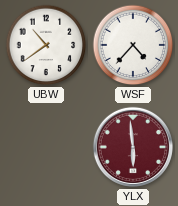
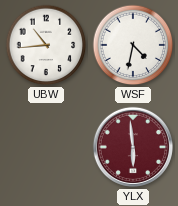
UBW: 10:39 -> 10:44 (46, 45)
WSF: 4:37 -> 4:32 (133, 45)
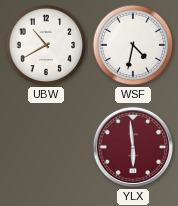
UBW: 10:44 -> 10:40 (46, 45)
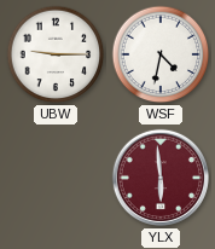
UBW: 10:40 -> 9:15 (56, 54)
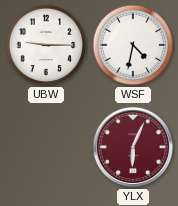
YLX: 5:59 -> 6:04 (133, 147)
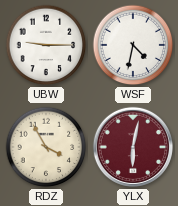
RDZ: none -> 3:55 (46, 147)
YLX: 6:04 -> 6:02 (133, 147)
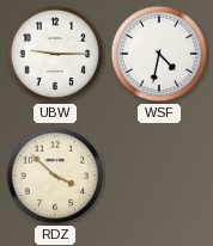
RDZ: 3:55 -> 3:52 (55, 176)
YLX: 6:02 -> none (133, 147)
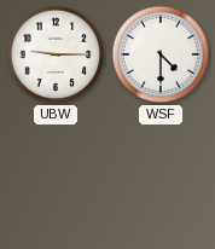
WSF: 4:32 -> 4:30 (161, 54)
RDZ: 3:52 -> none (55, 176)
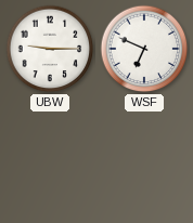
WSF: 4:30 -> 6:49 (144, 49)
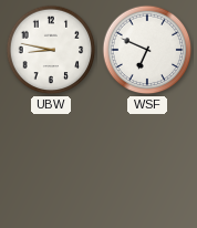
UBW: 9:15 -> 8:47 (51, 50)
